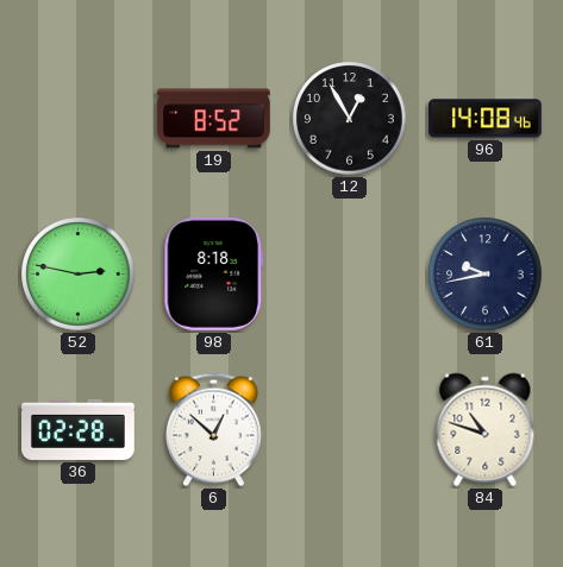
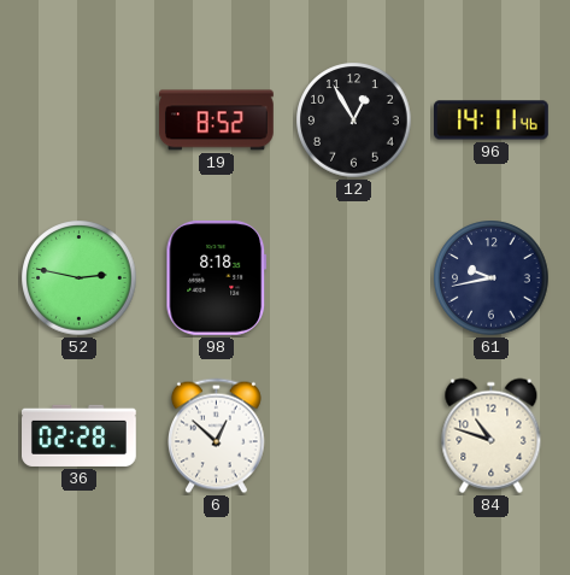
96: 14:08 -> 14:11 (492, 121)
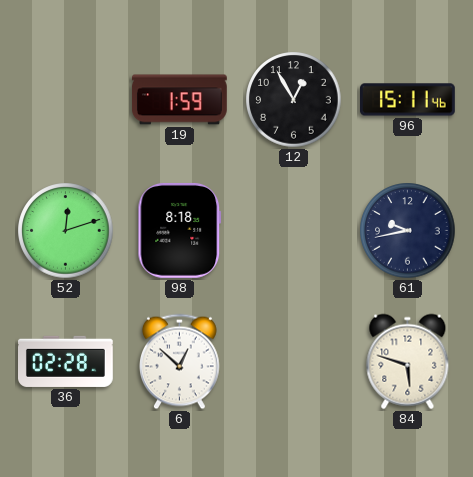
19: 8:52 -> 1:59 (180, 100)
96: 14:11 -> 15:11 (408, 100)
52: 2:47 -> 12:12 (66, 231)
84: 10:48 -> 5:48 (408, 362)
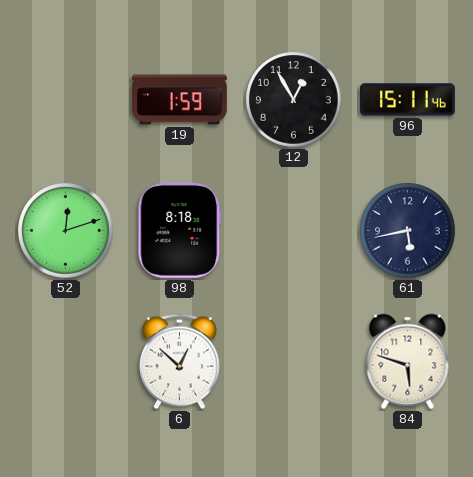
61: 9:43 -> 5:43 (408, 231)
36: 02:28 -> none (66, 361)
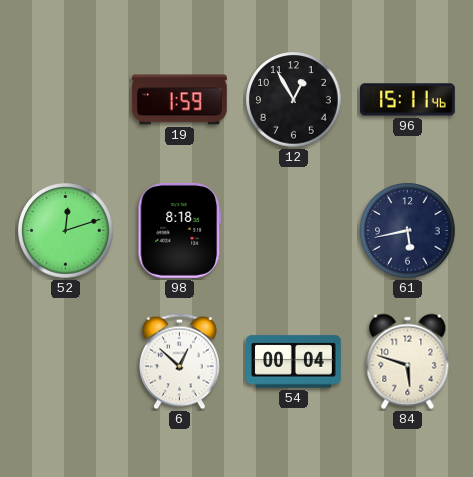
54: none -> 00:04 (294, 362)
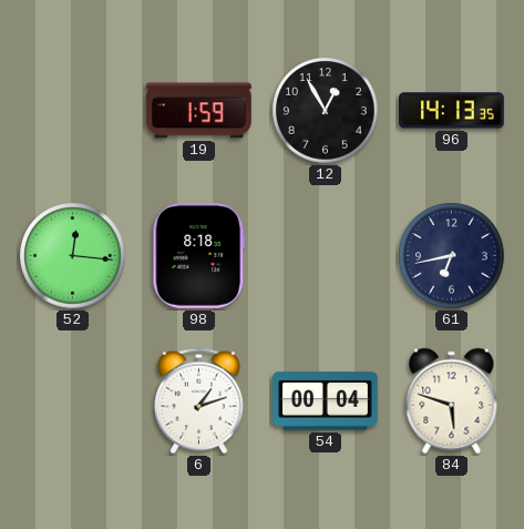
96: 15:11 -> 14:13 (452, 111)
52: 12:12 -> 12:16 (73, 256)
61: 5:43 -> 6:43 (452, 256)
6: 12:52 -> 1:12 (198, 401)
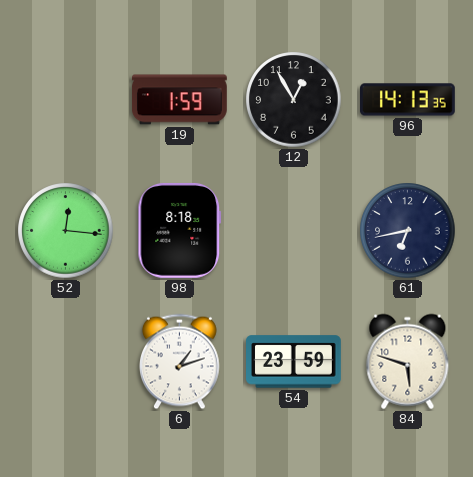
54: 00:04 -> 23:59 (294, 362)
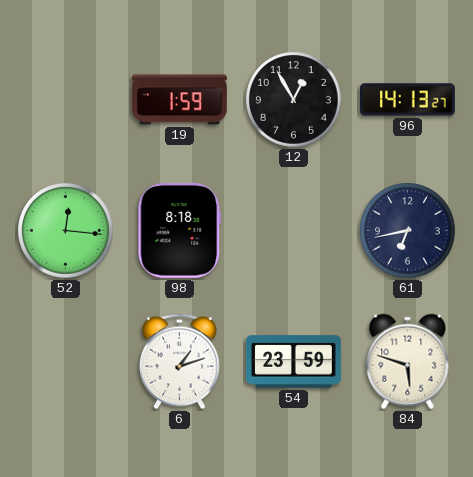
96: 14:13:35 -> 14:13:27 (408, 100)
